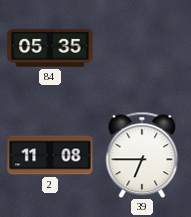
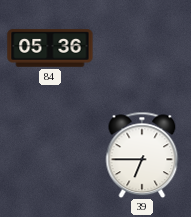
84: 05:35 -> 05:36 (50, 48)
2: 11:08 -> none (50, 155)
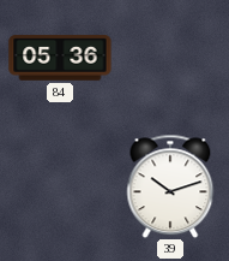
39: 6:45 -> 10:12 (170, 186)
